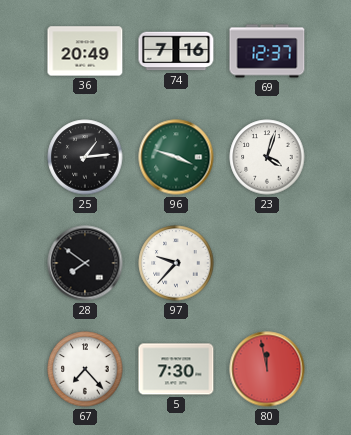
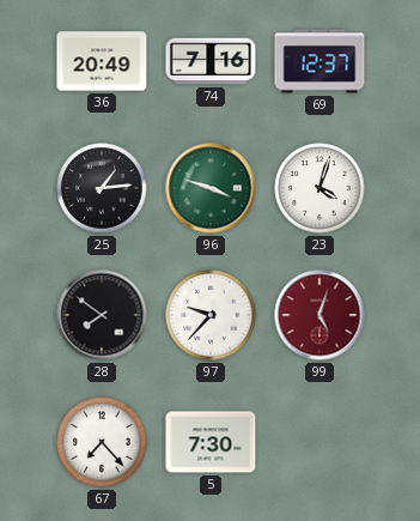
99: none -> 5:03 (319, 315)
80: 11:58 -> none (267, 369)
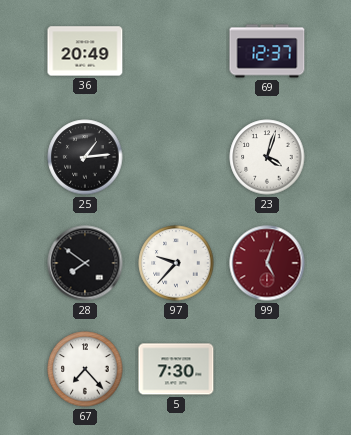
74: 7:16 -> none (211, 61)
96: 3:48 -> none (211, 188)
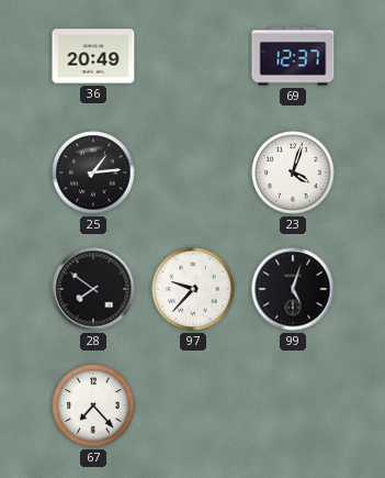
99 dial: burgundy -> black (293, 289)
5: 7:30 -> none (176, 369)
